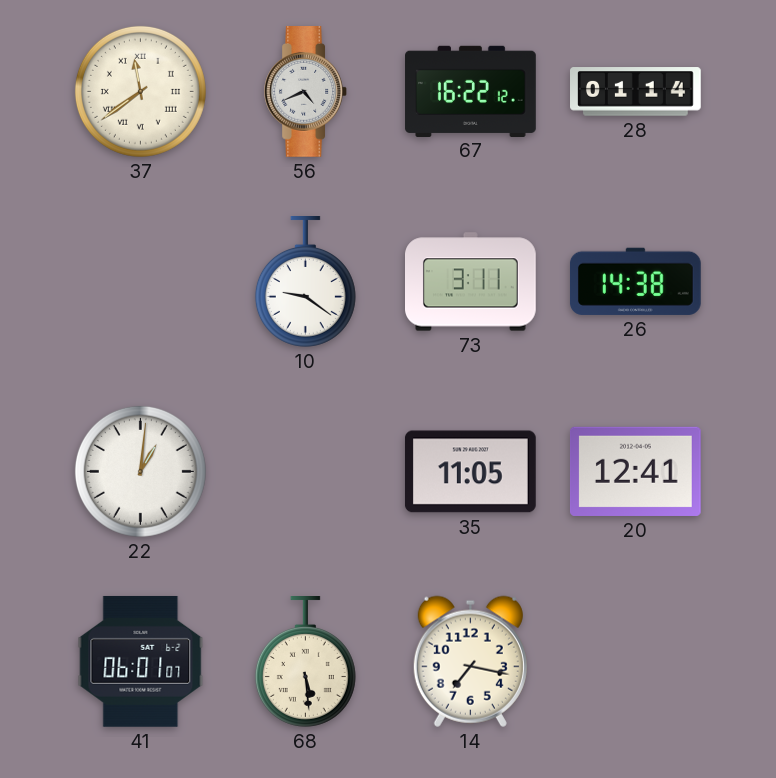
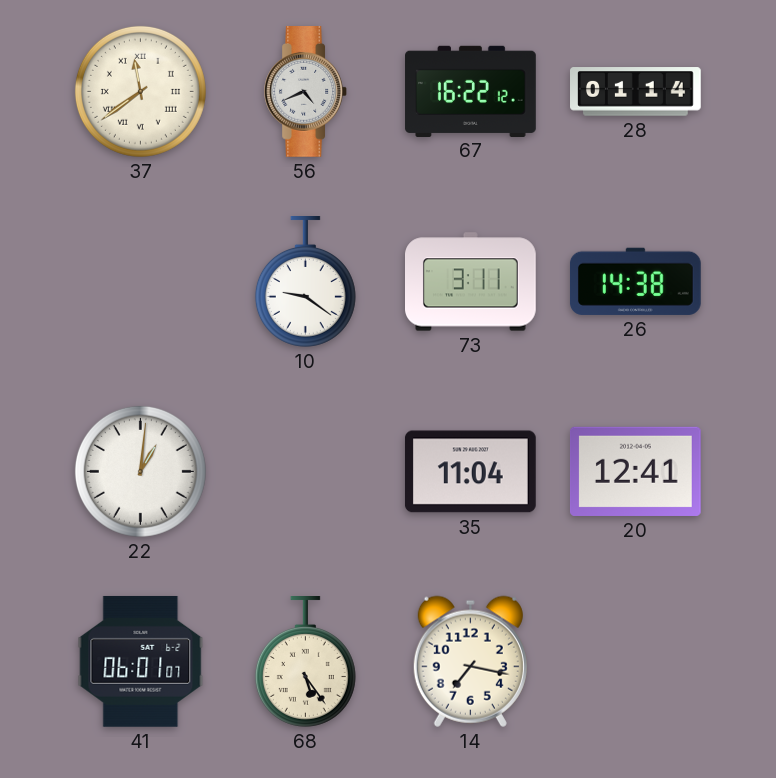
35: 11:05 -> 11:04 (470, 472)
68: 5:29 -> 5:24 (305, 662)
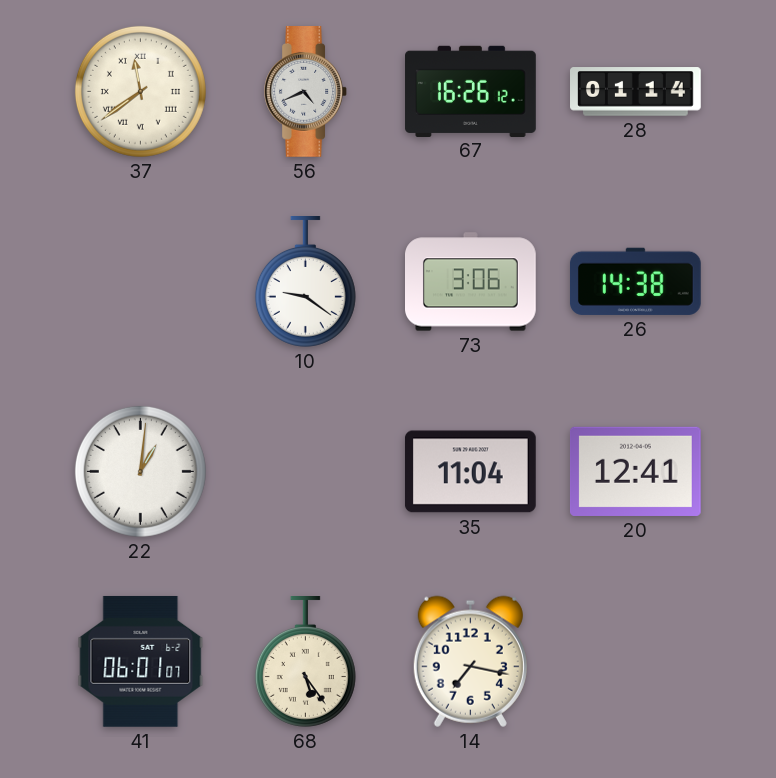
67: 16:22 -> 16:26 (471, 91)
73: 3:11 -> 3:06 (471, 282)
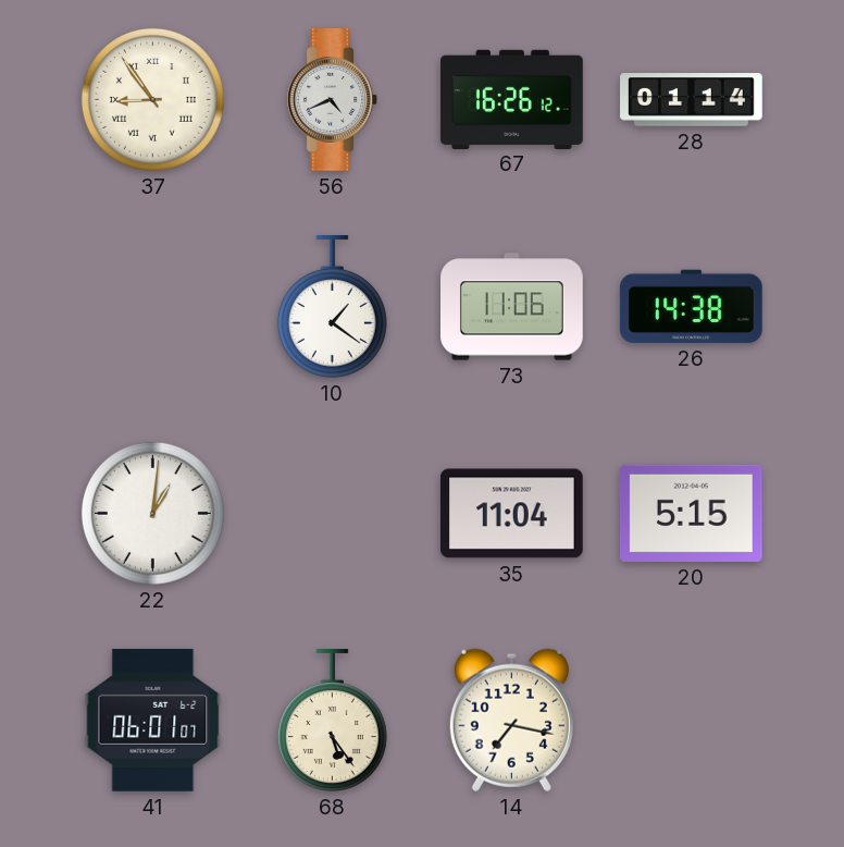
37: 11:39 -> 8:54 (152, 99)
10: 9:21 -> 1:21 (332, 307)
73: 3:06 -> 11:06 (512, 307)
20: 12:41 -> 5:15 (691, 513)
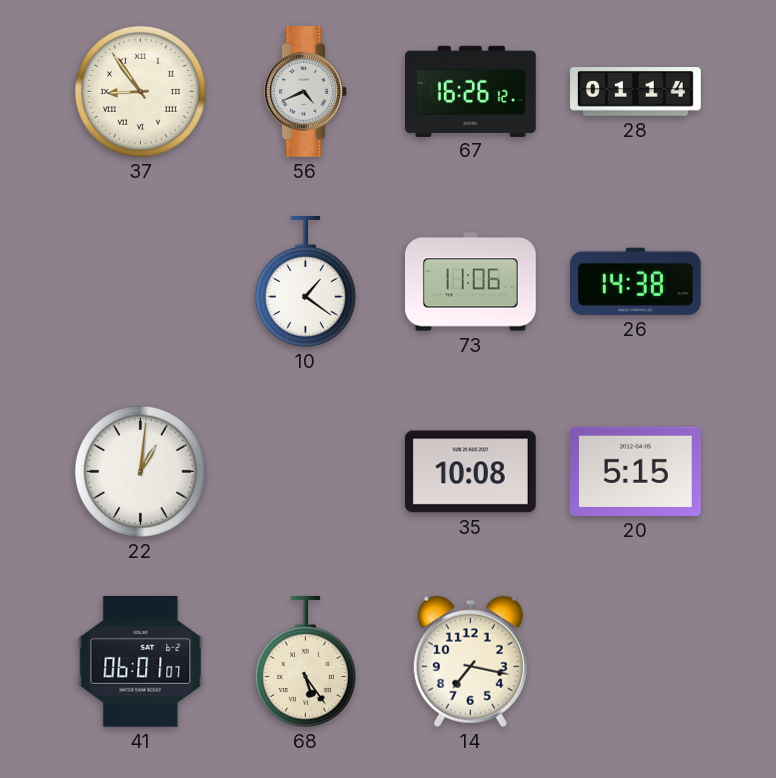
35: 11:04 -> 10:08 (470, 472)
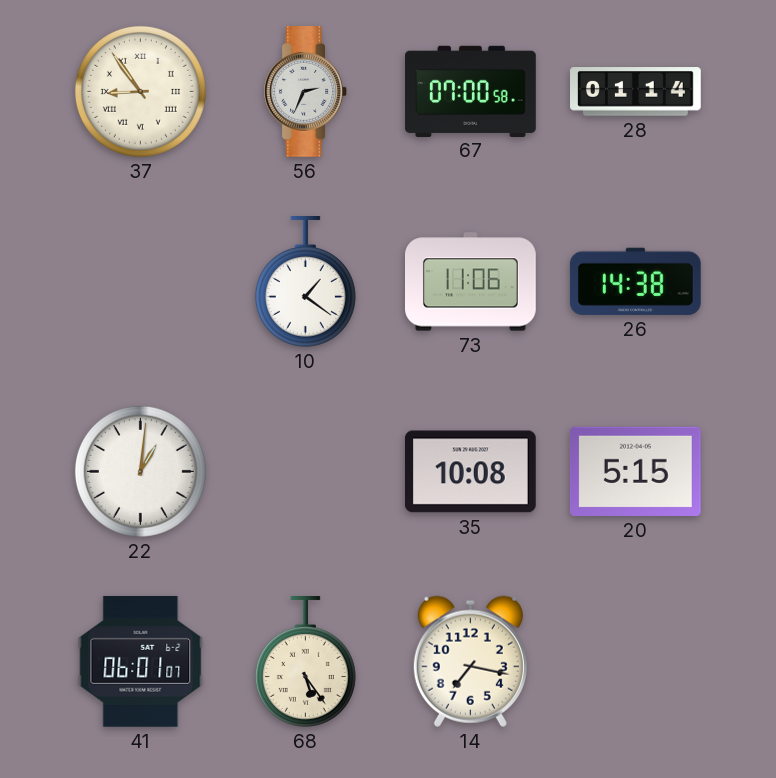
56: 4:41 -> 2:34 (305, 92)
67: 16:26 -> 07:00 (471, 91)
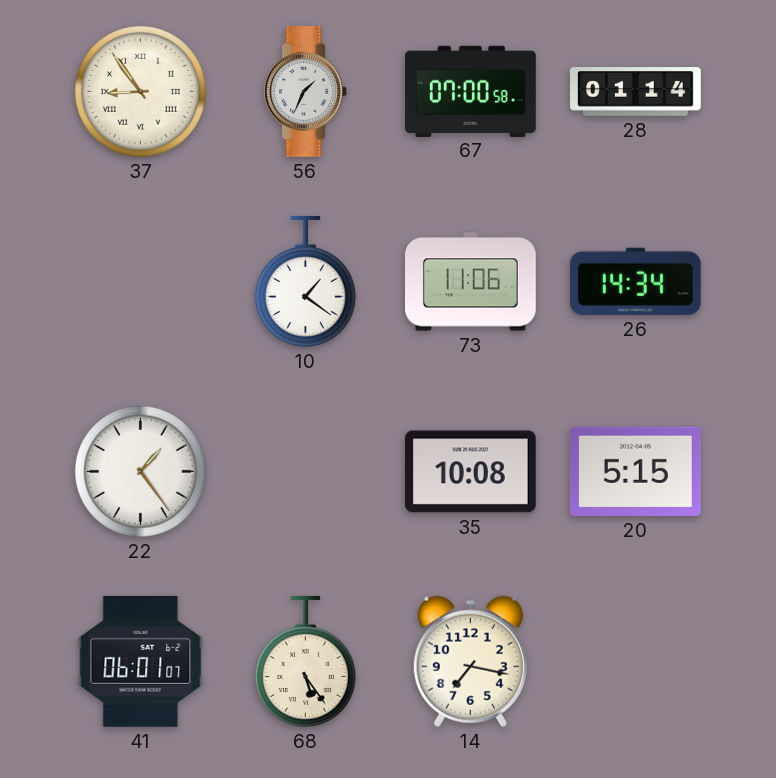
56: 2:34 -> 1:34 (305, 92)
26: 14:38 -> 14:34 (635, 281)
22: 1:01 -> 1:24 (140, 471)
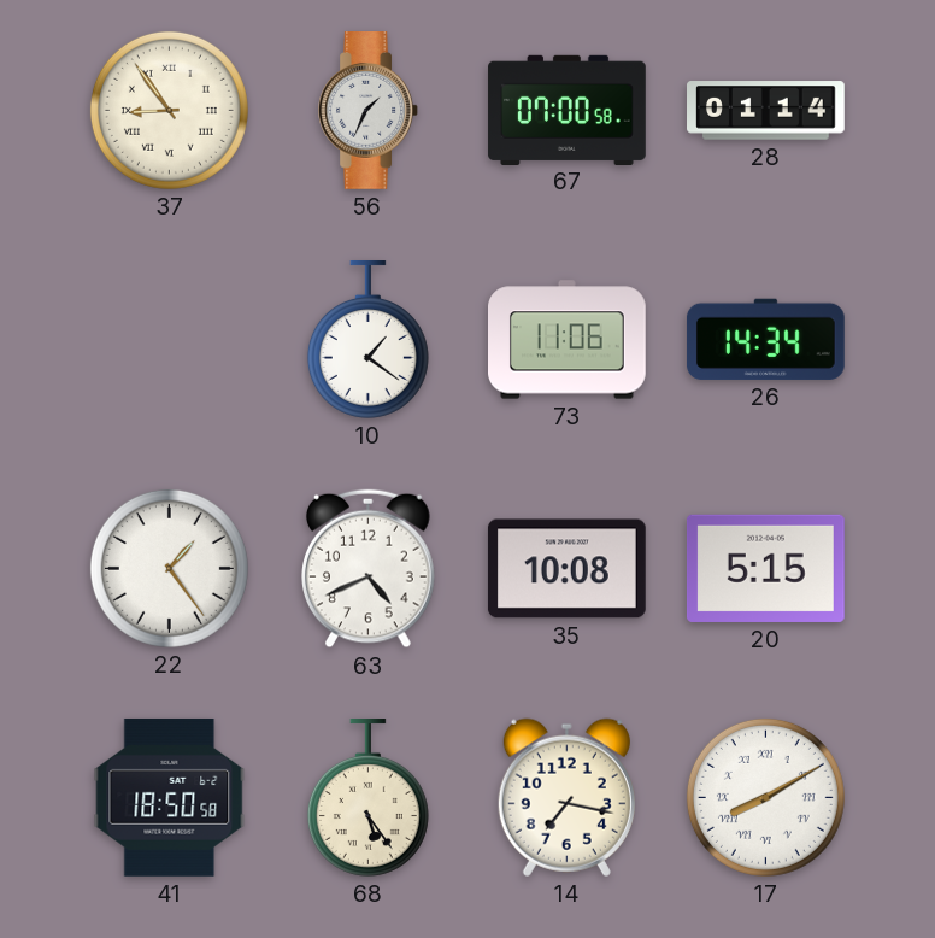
63: none -> 4:41 (369, 569)
41: 06:01 -> 18:50 (170, 797)
17: none -> 8:10 (765, 797)
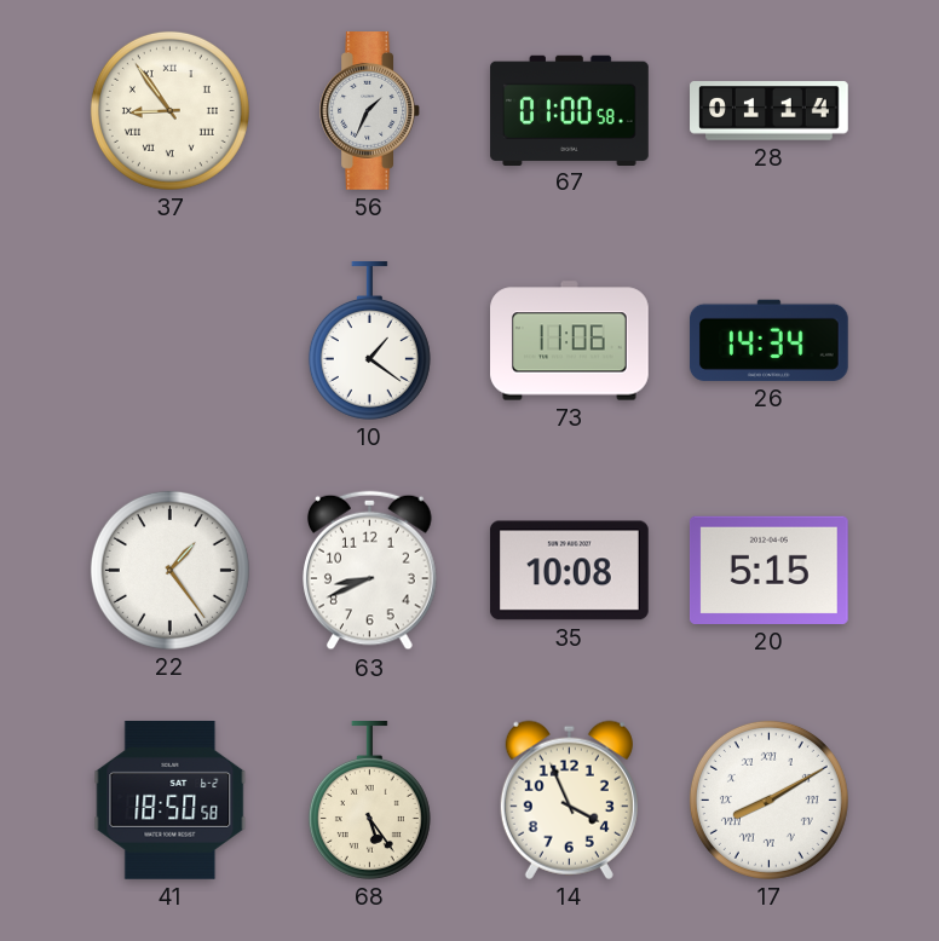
67: 07:00 -> 01:00 (570, 110)
63: 4:41 -> 8:41 (370, 571)
14: 7:17 -> 3:56 (569, 799)
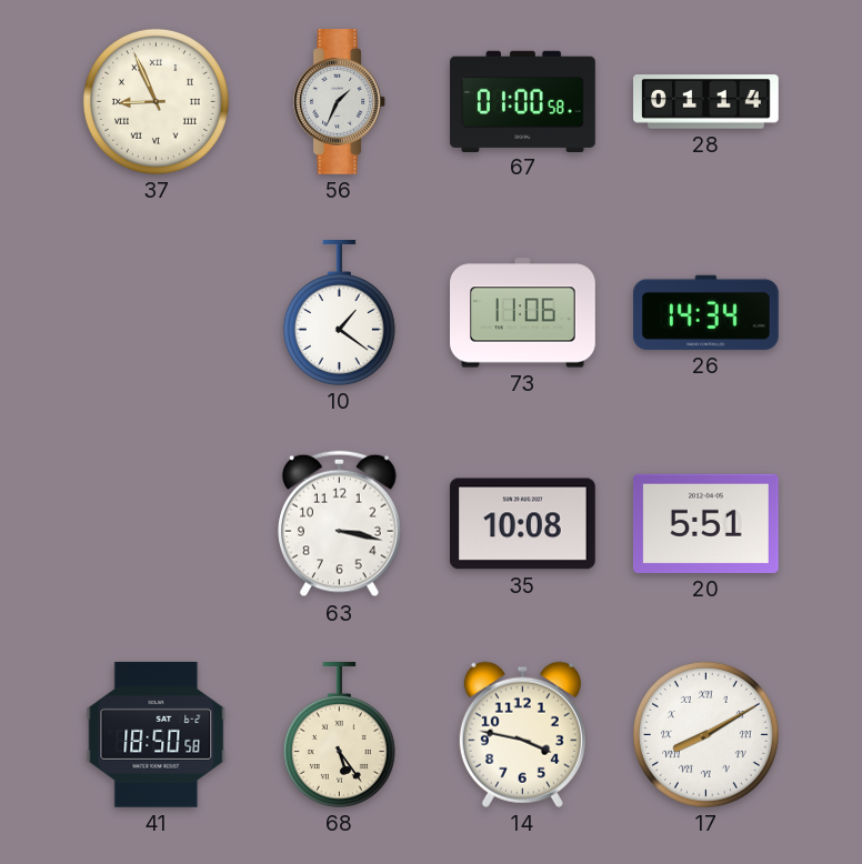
37: 8:54 -> 8:56 (156, 101)
22: 1:24 -> none (169, 570)
63: 8:41 -> 3:17 (340, 524)
20: 5:15 -> 5:51 (705, 523)
14: 3:56 -> 3:47 (522, 734)
